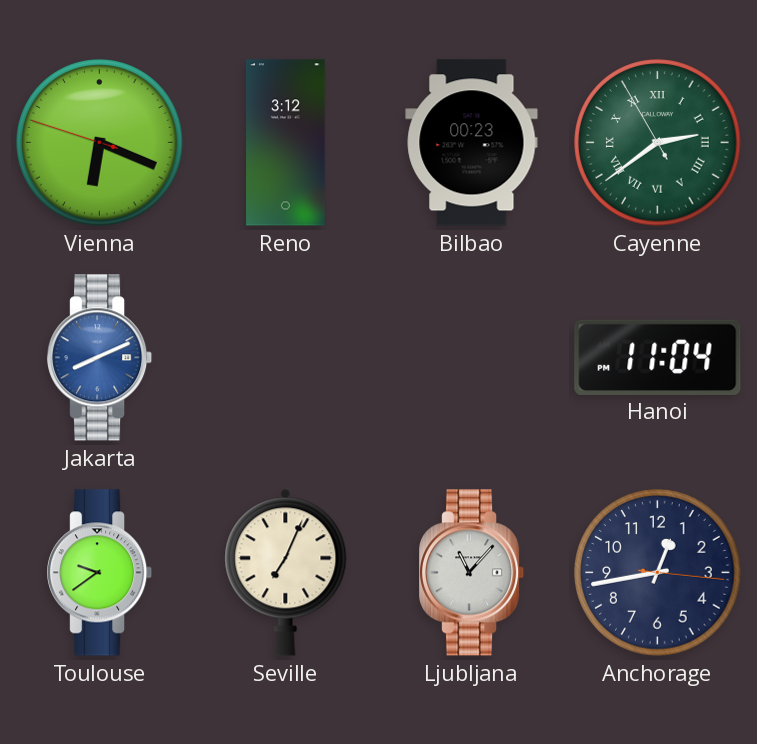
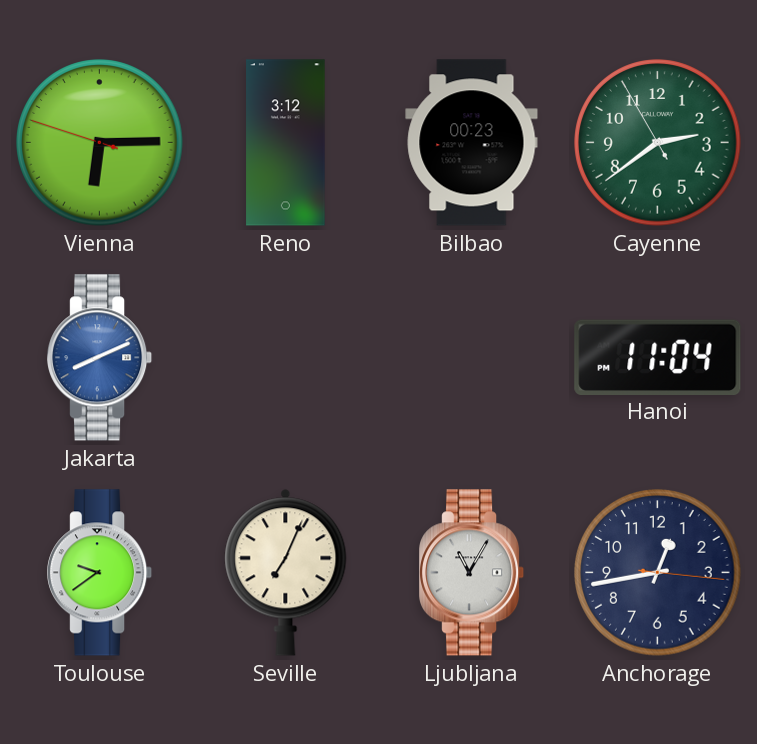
Vienna: 6:18 -> 6:14 (100, 143)
Cayenne numerals: Roman -> Arabic (658, 143)
Ljubljana: 11:07 -> 11:05 (473, 573)
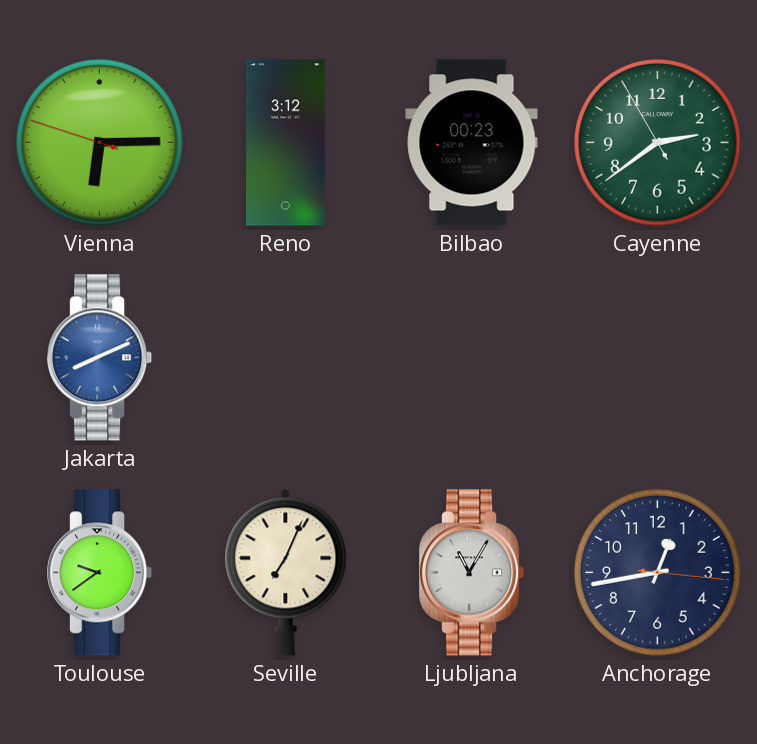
Hanoi: 11:04 -> none (658, 357)
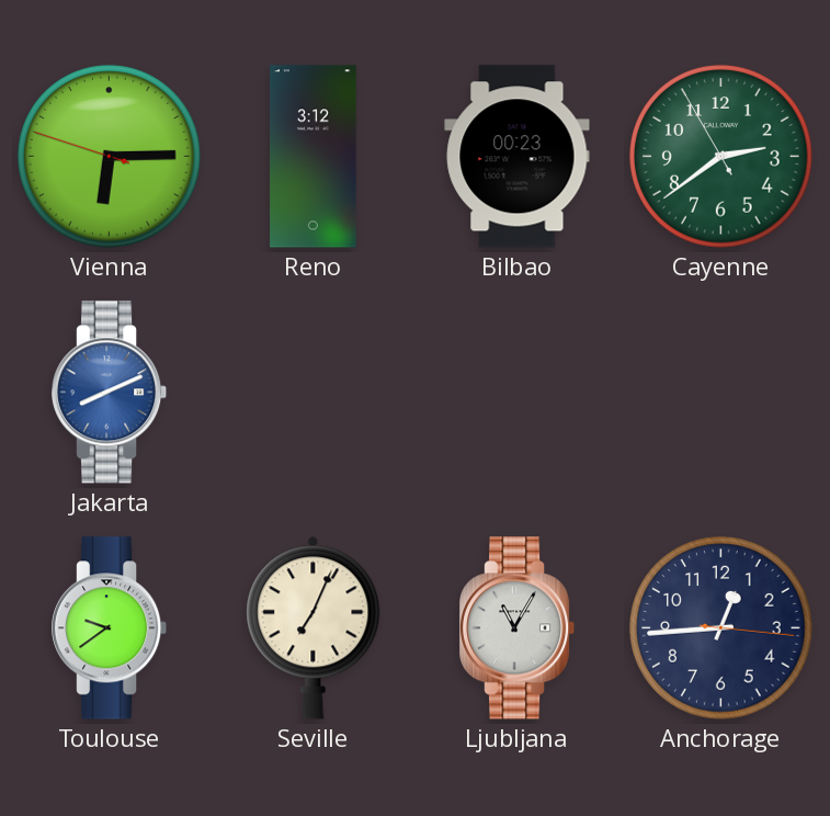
Anchorage: 12:43 -> 12:44 (721, 628)
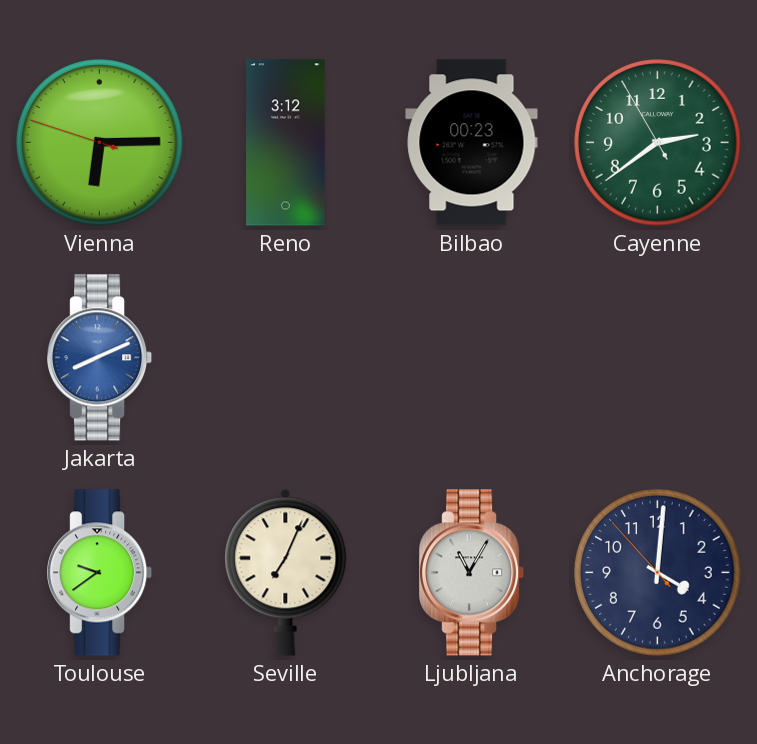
Anchorage: 12:44 -> 4:00 (658, 573)
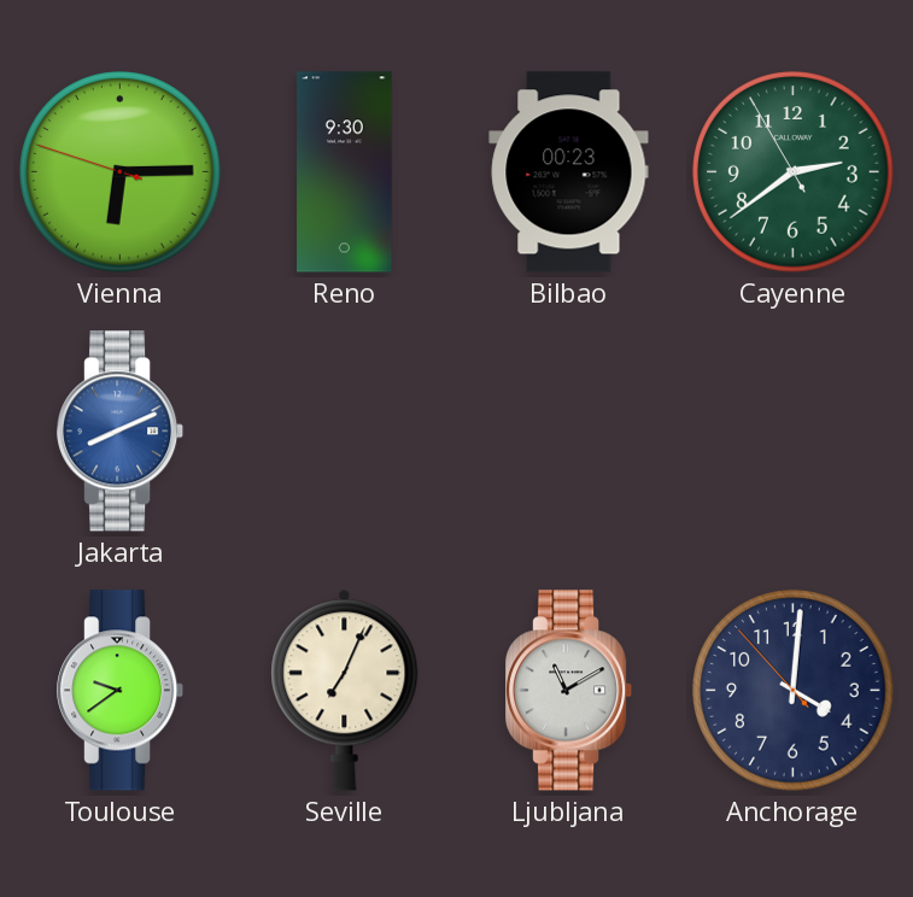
Reno: 3:12 -> 9:30 (345, 172)
Ljubljana: 11:05 -> 11:10 (570, 691)
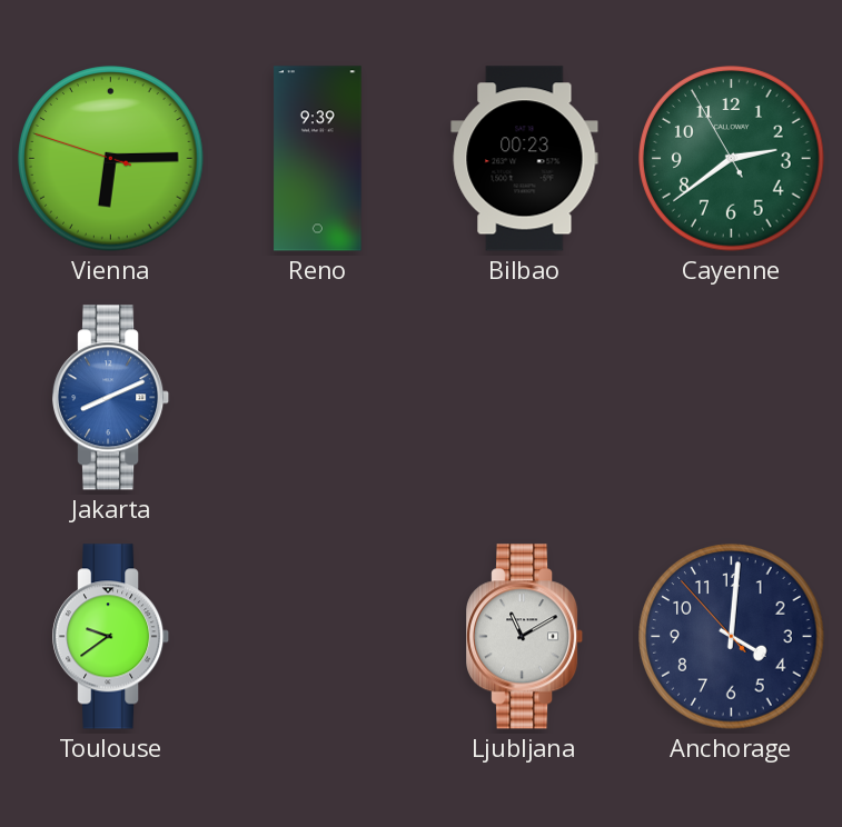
Reno: 9:30 -> 9:39 (318, 159)
Seville: 7:04 -> none (345, 690)
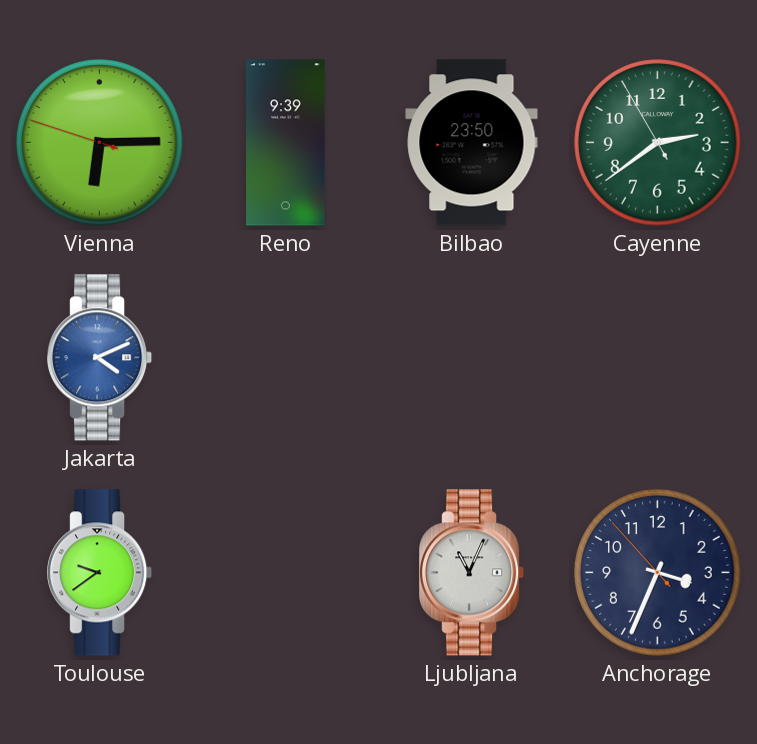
Bilbao: 00:23 -> 23:50 (472, 143)
Jakarta: 8:11 -> 4:11 (101, 358)
Ljubljana: 11:10 -> 11:04 (473, 573)
Anchorage: 4:00 -> 3:33 (658, 573)
